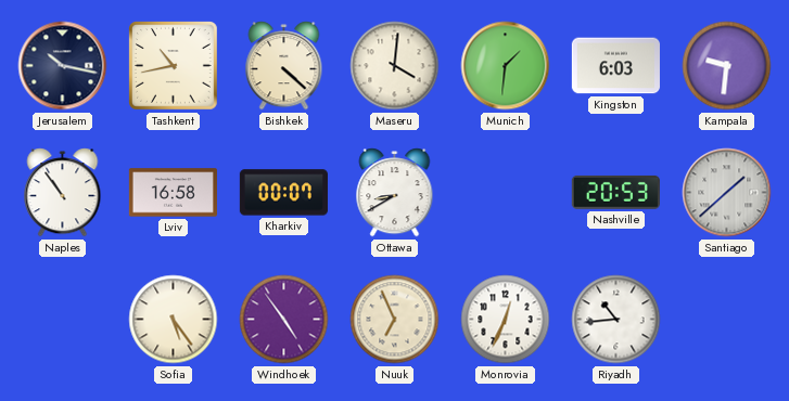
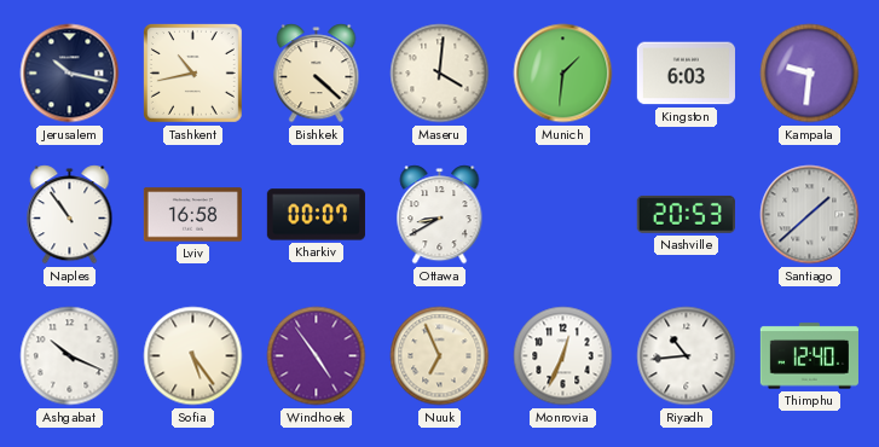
Ashgabat: none -> 10:19 (70, 356)
Thimphu: none -> 12:40 (809, 356)
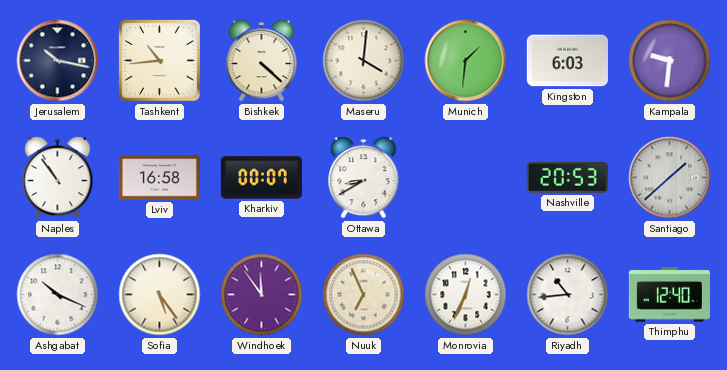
Tashkent: 10:43 -> 10:44 (160, 61)
Windhoek: 4:54 -> 11:54 (262, 295)
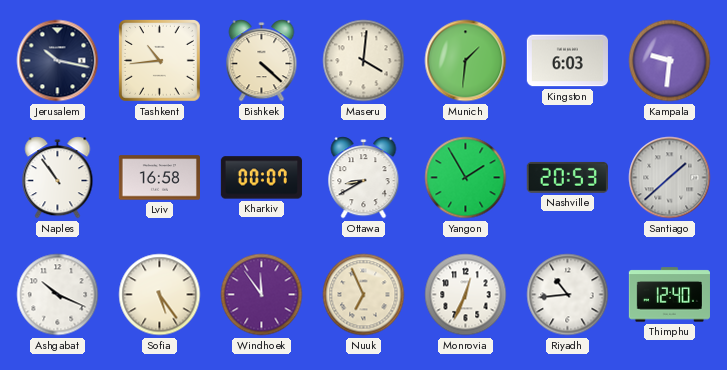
Yangon: none -> 1:55 (466, 178)
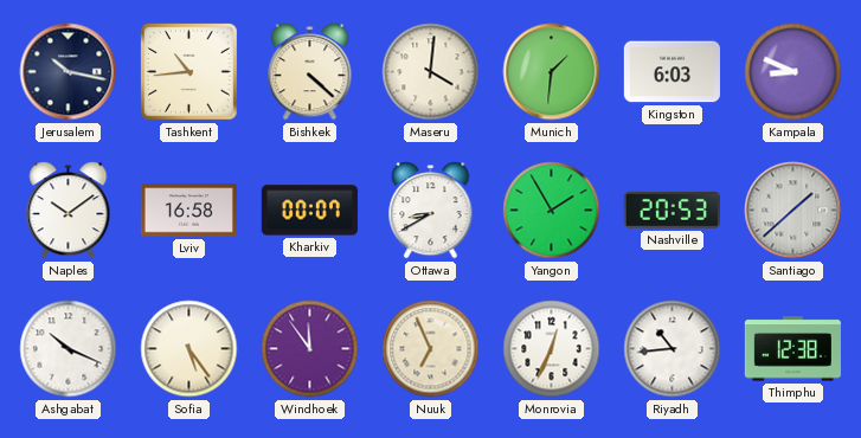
Kampala: 9:31 -> 8:49 (793, 72)
Naples: 10:54 -> 10:09 (69, 211)
Thimphu: 12:40 -> 12:38 (792, 349)
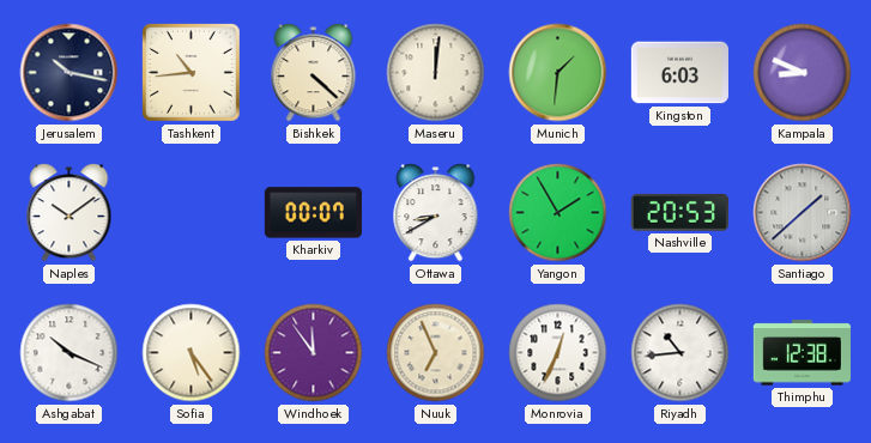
Maseru: 4:01 -> 12:01 (436, 73)
Lviv: 16:58 -> none (188, 211)
